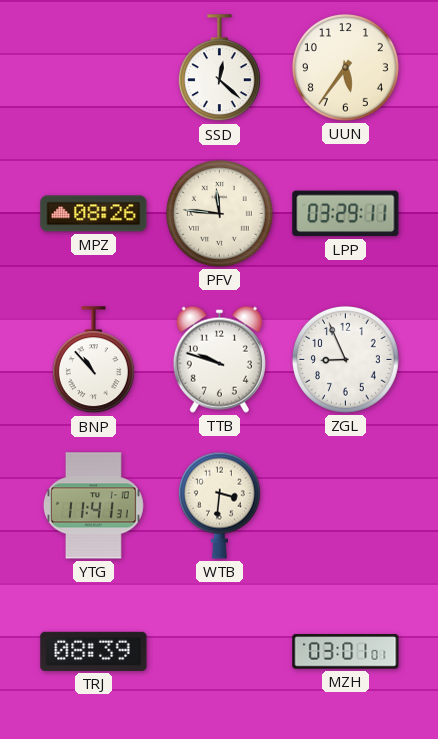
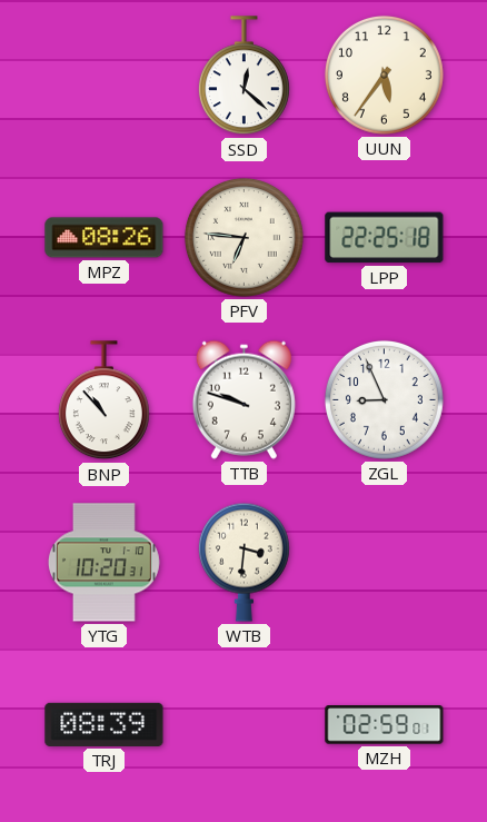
PFV: 11:46 -> 6:46 (244, 237)
LPP: 03:29 -> 22:25 (385, 238)
YTG: 11:41 -> 10:20 (103, 563)
MZH: 03:01 -> 02:59 (385, 725)
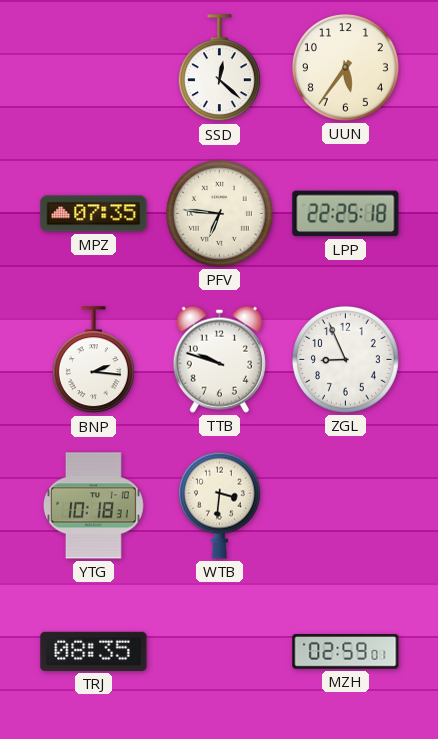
MPZ: 08:26 -> 07:35 (94, 214)
BNP: 10:53 -> 2:16 (93, 360)
YTG: 10:20 -> 10:18 (93, 506)
TRJ: 08:39 -> 08:35 (94, 651)
